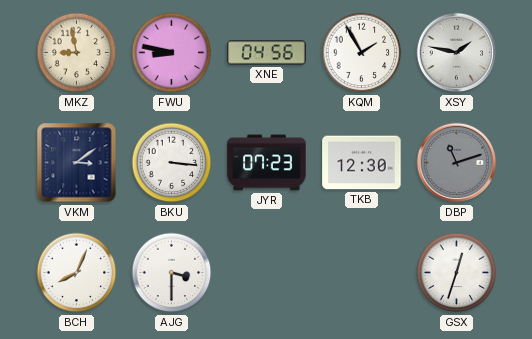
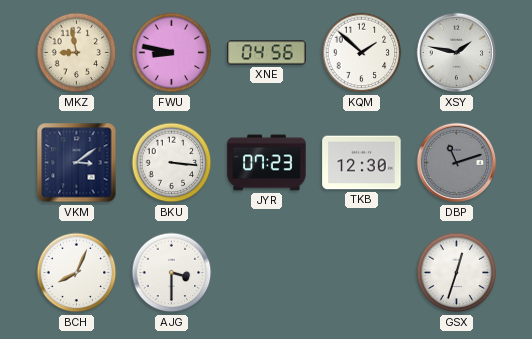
KQM: 1:55 -> 1:52 (362, 53)
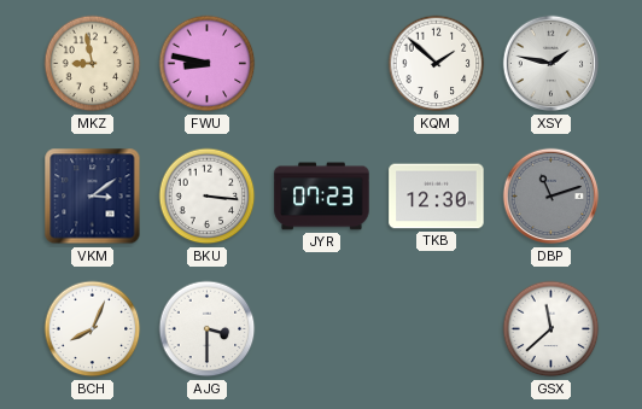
XNE: 04:56 -> none (267, 53)
GSX: 12:33 -> 11:38 (551, 329)
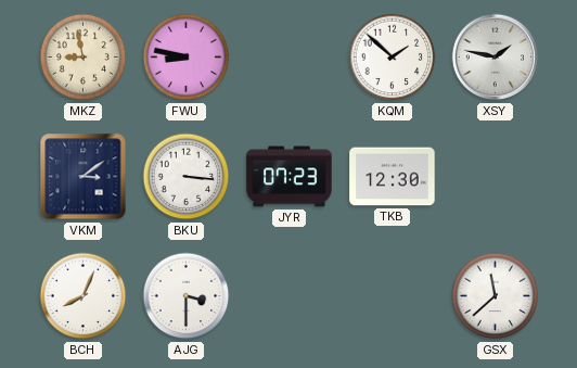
DBP: 11:12 -> none (551, 197)
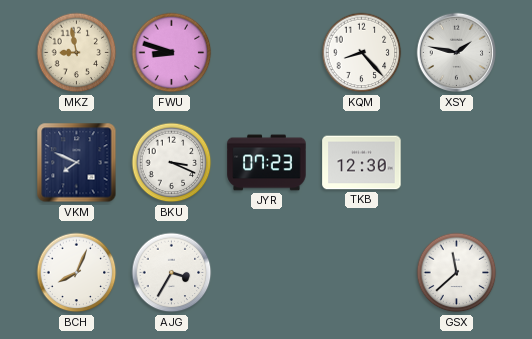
FWU: 8:47 -> 8:48 (172, 53)
KQM: 1:52 -> 8:23 (362, 53)
VKM: 3:09 -> 7:49 (77, 163)
BKU: 3:16 -> 3:19 (172, 163)
AJG: 3:30 -> 3:35 (172, 273)
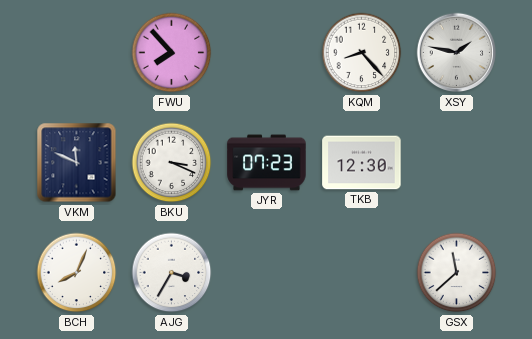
MKZ: 8:58 -> none (77, 53)
FWU: 8:48 -> 7:53 (172, 53)
VKM: 7:49 -> 11:49 (77, 163)
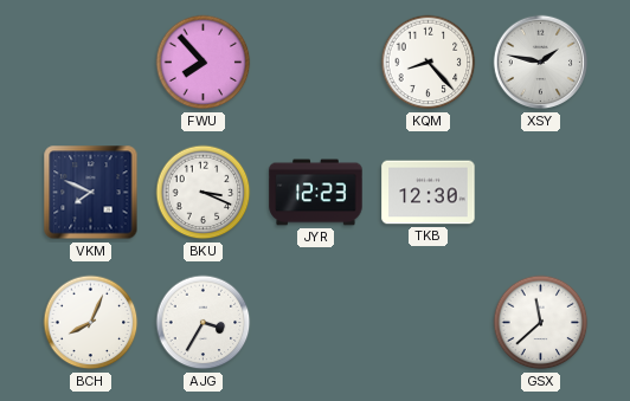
VKM: 11:49 -> 7:49 (91, 193)
JYR: 07:23 -> 12:23 (316, 193)
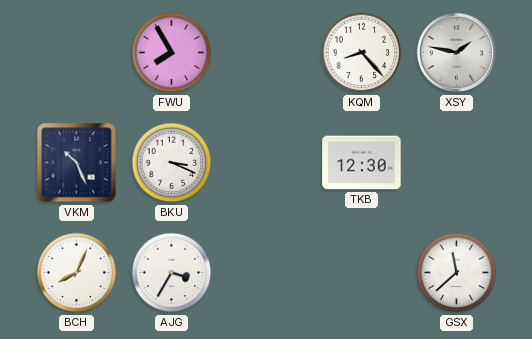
FWU: 7:53 -> 7:55 (172, 53)
VKM: 7:49 -> 10:26 (77, 163)
JYR: 12:23 -> none (316, 193)
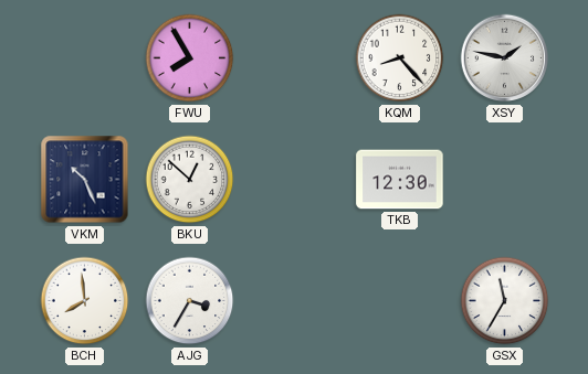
BKU: 3:19 -> 12:52 (190, 180)
BCH: 8:04 -> 7:59 (85, 301)
GSX: 11:38 -> 11:35 (505, 301)
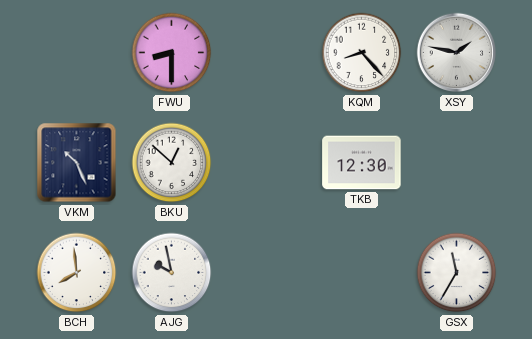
FWU: 7:55 -> 8:30 (172, 53)
AJG: 3:35 -> 9:58 (172, 273)
